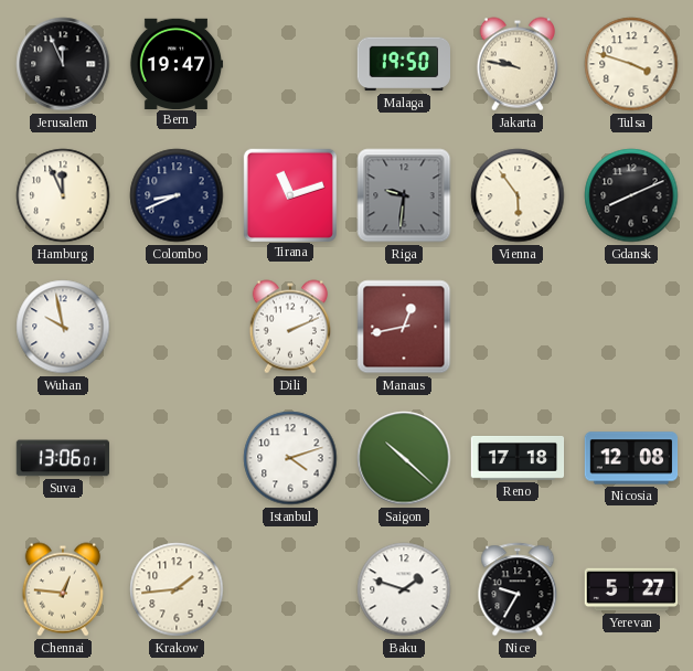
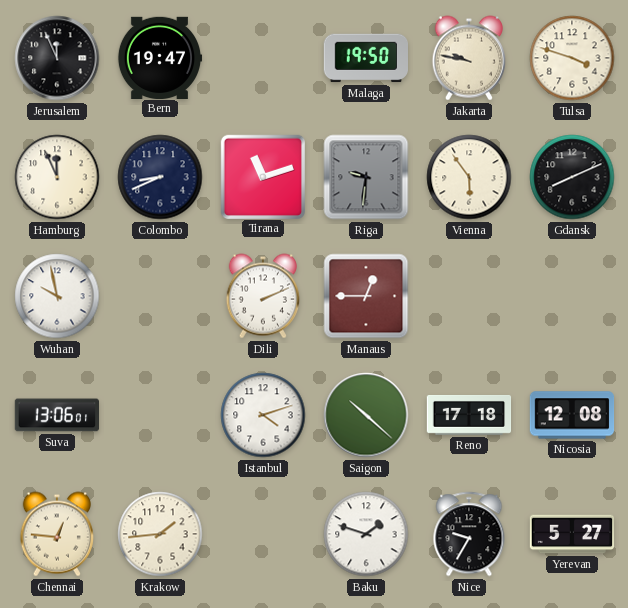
Manaus: 12:43 -> 12:45 (366, 296)
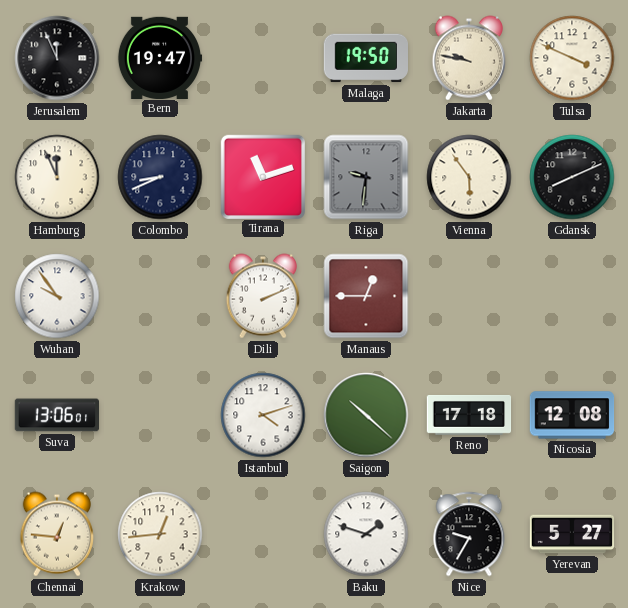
Tulsa: 3:48 -> 3:49 (572, 58)
Wuhan: 9:58 -> 9:54 (57, 296)
Krakow: 1:44 -> 12:44 (160, 534)
